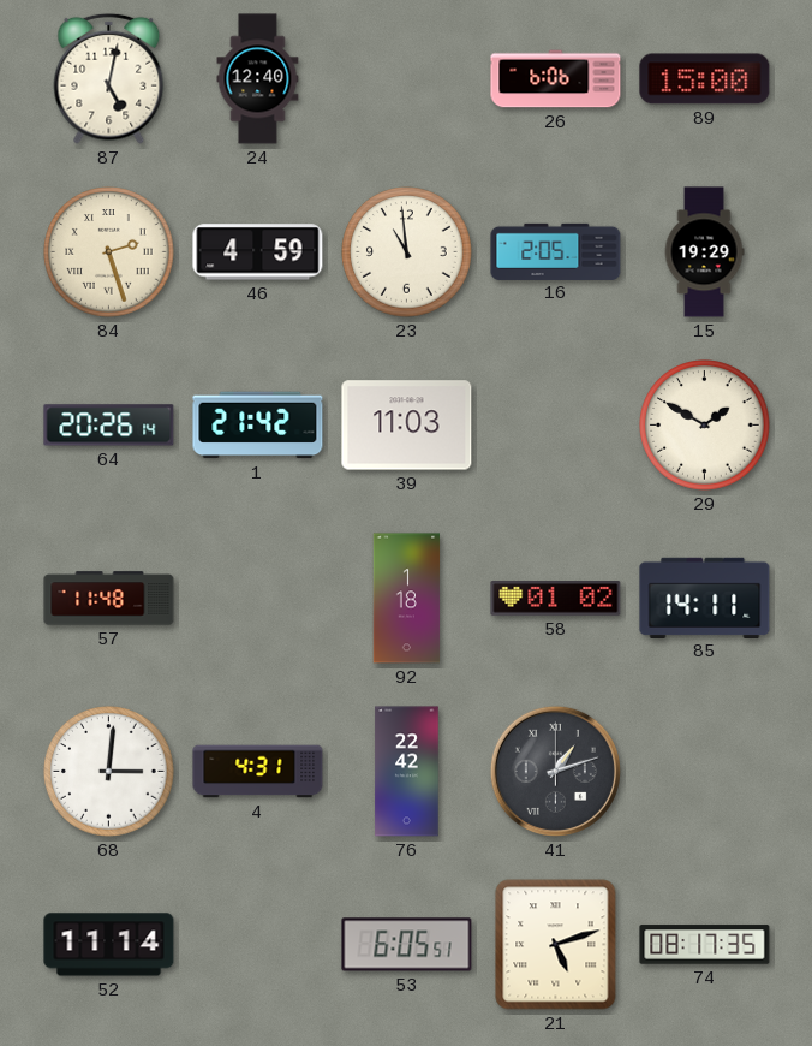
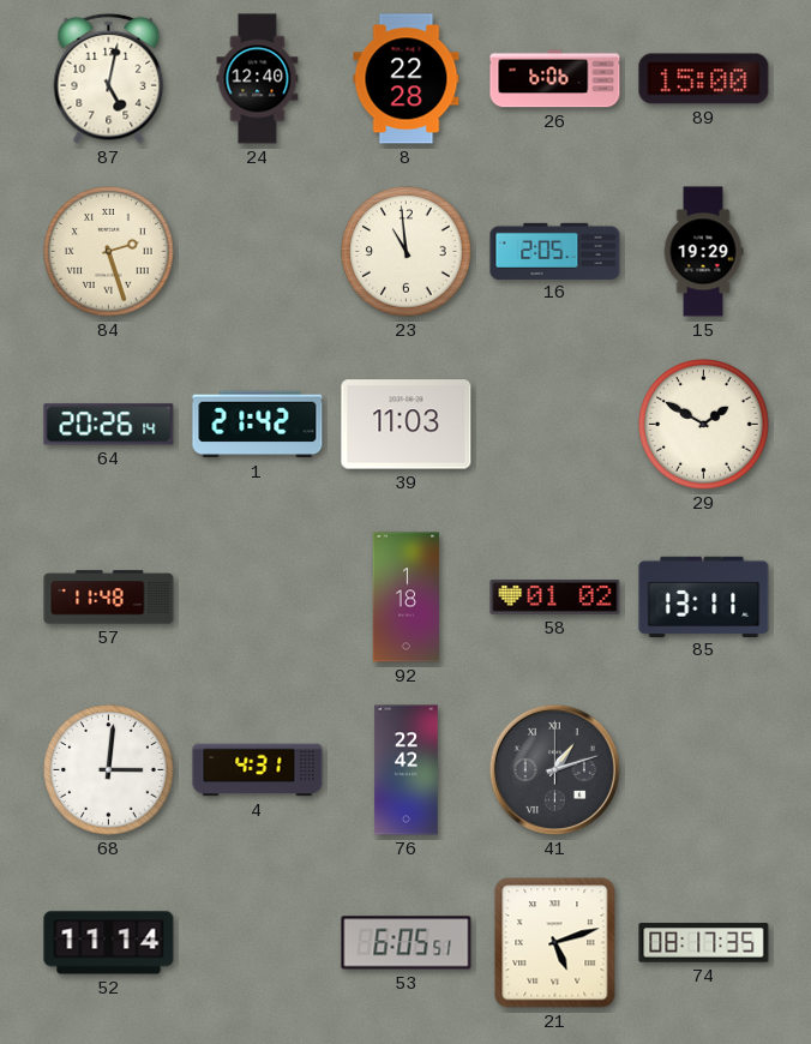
8: none -> 22:28 (407, 79)
46: 4:59 -> none (258, 252)
85: 14:11 -> 13:11 (704, 596)
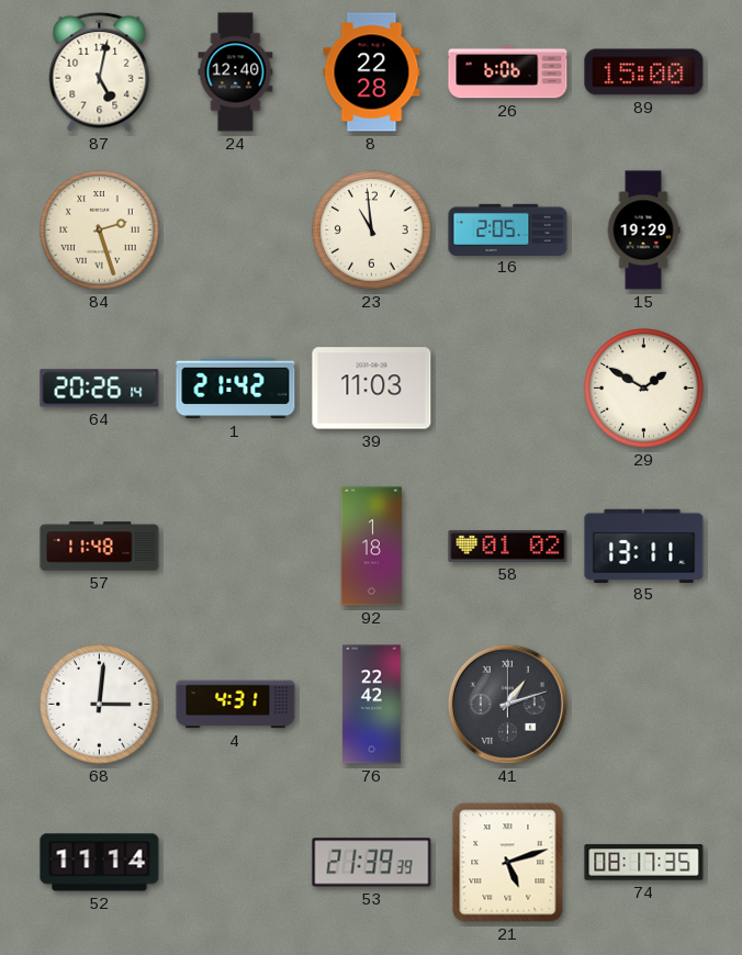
53: 6:05 -> 21:39 (372, 863)
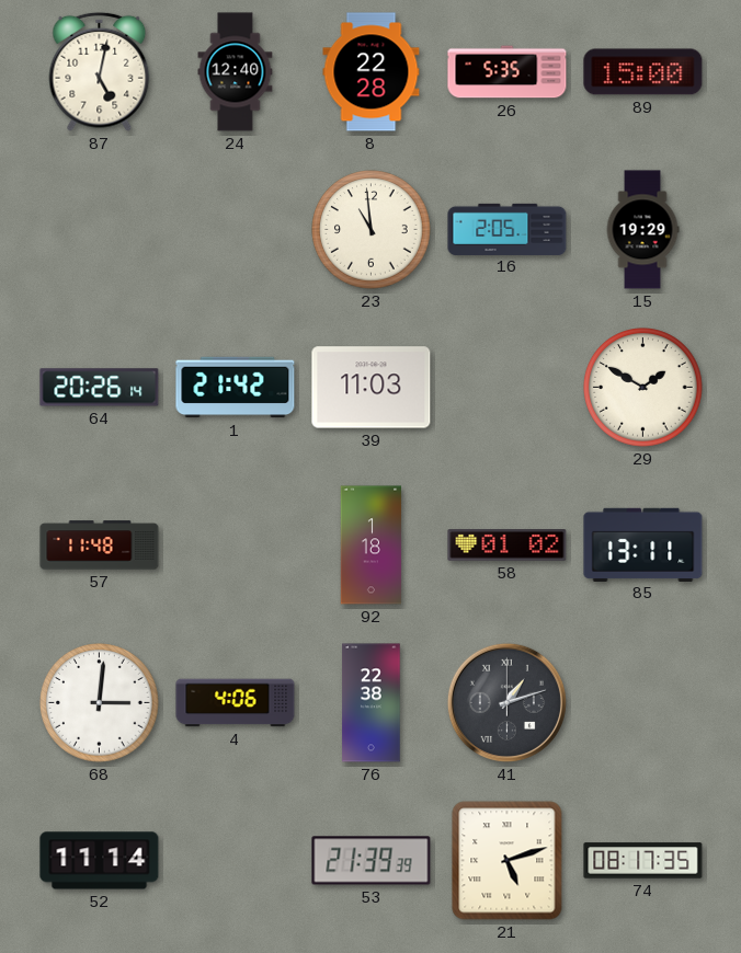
26: 6:06 -> 5:35 (508, 72)
84: 2:27 -> none (100, 231)
4: 4:31 -> 4:06 (236, 703)
76: 22:42 -> 22:38 (372, 703)
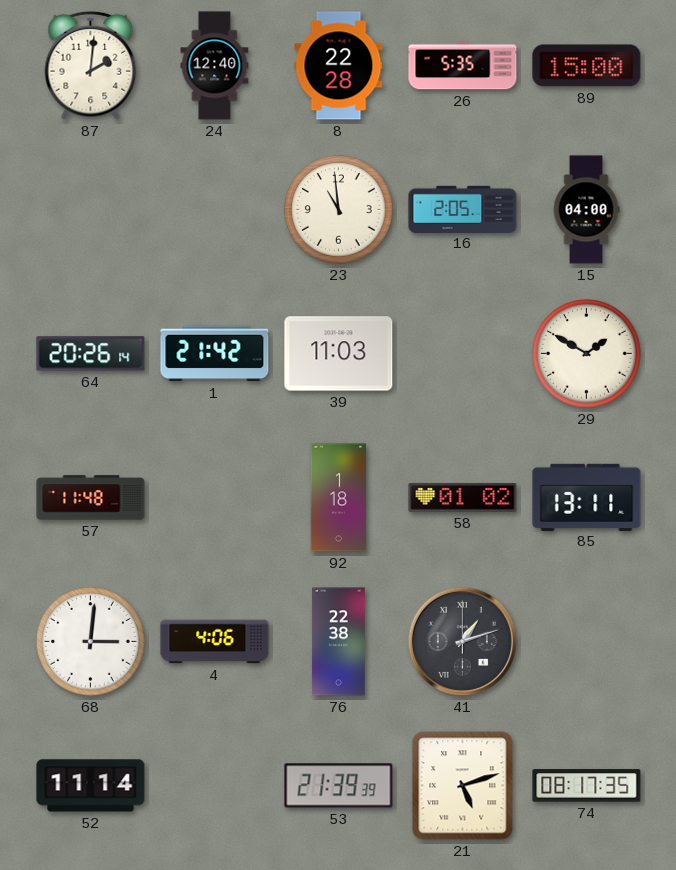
87: 5:02 -> 2:01 (91, 65)
15: 19:29 -> 04:00 (586, 210)
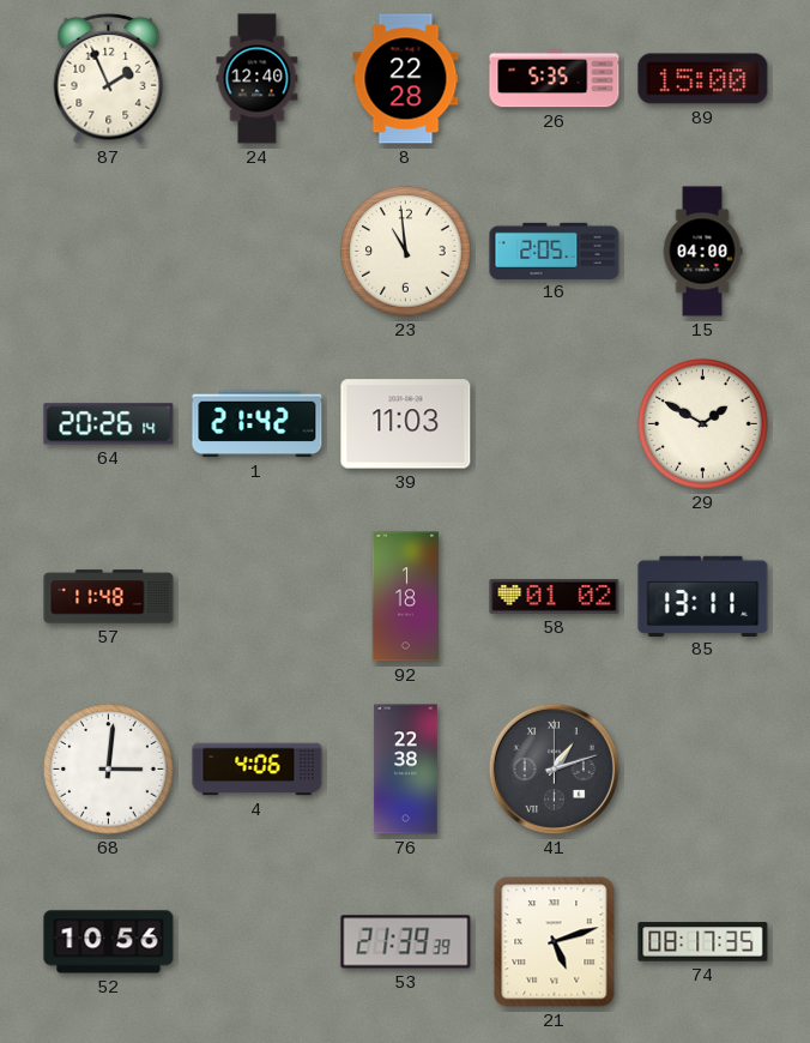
87: 2:01 -> 1:56 (109, 78)
52: 11:14 -> 10:56 (109, 942)
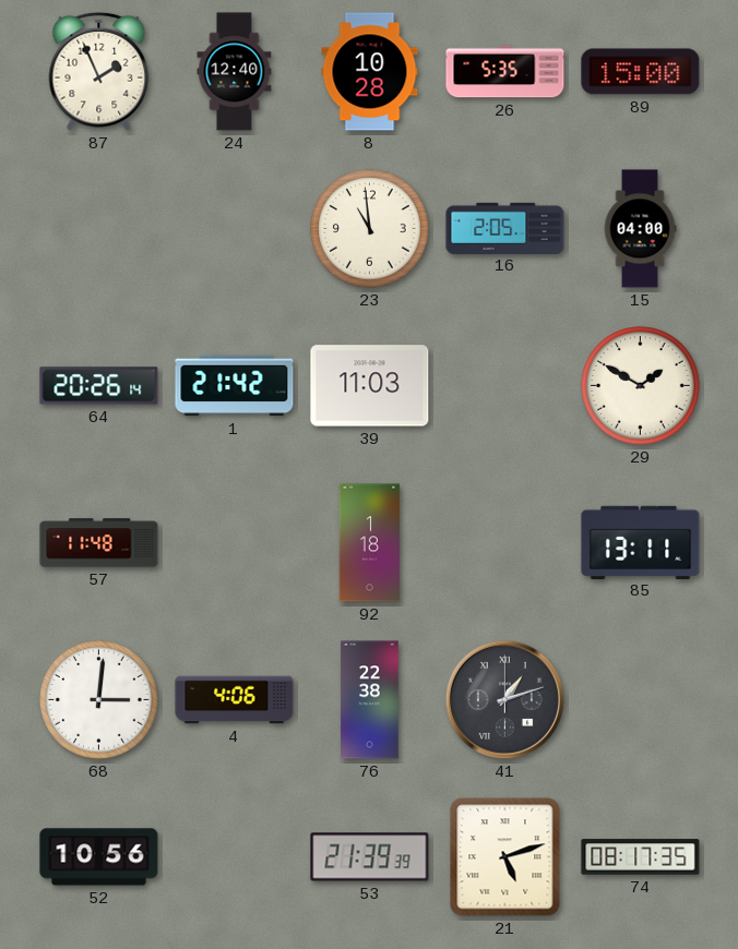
8: 22:28 -> 10:28 (370, 72)
58: 01:02 -> none (555, 597)
